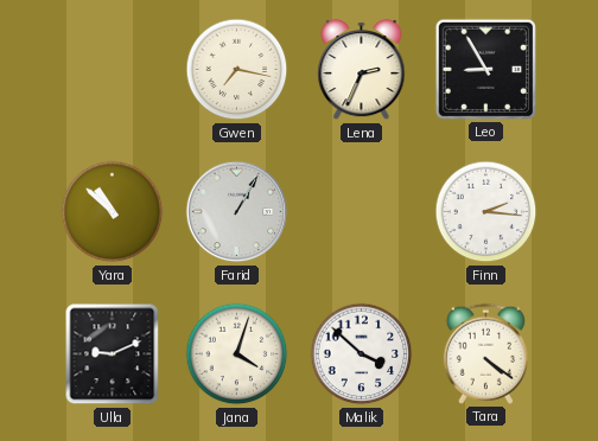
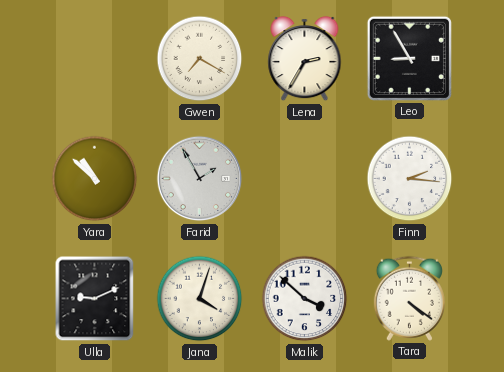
Gwen: 7:17 -> 7:20 (200, 59)
Lena: 2:34 -> 2:35 (305, 59)
Farid: 1:05 -> 1:55 (200, 179)
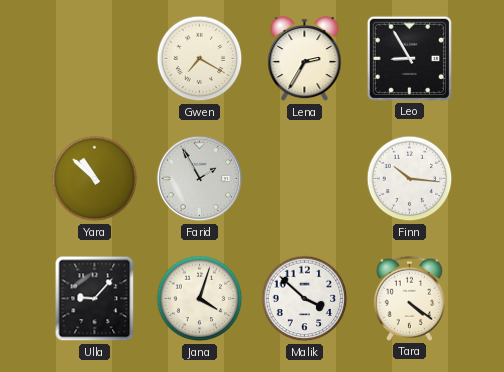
Finn: 2:16 -> 10:16 (410, 179)
Ulla: 9:11 -> 9:07 (95, 299)
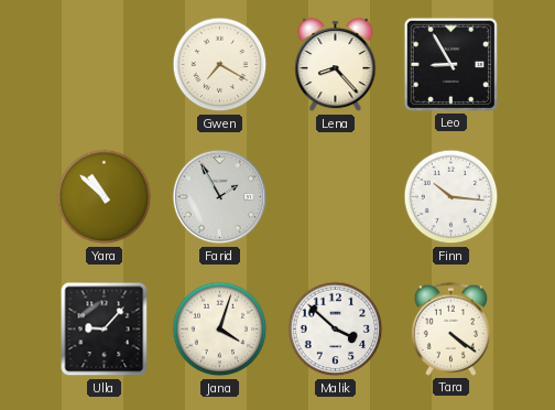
Lena: 2:35 -> 8:23 (336, 65)
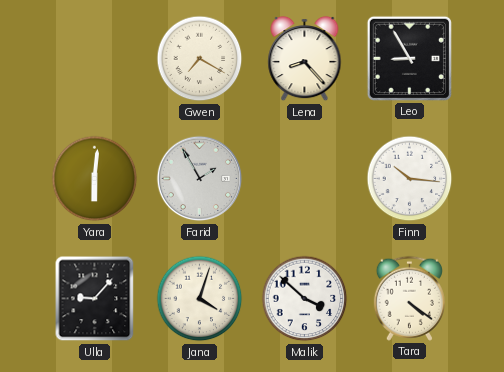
Yara: 10:52 -> 6:01 (95, 179)
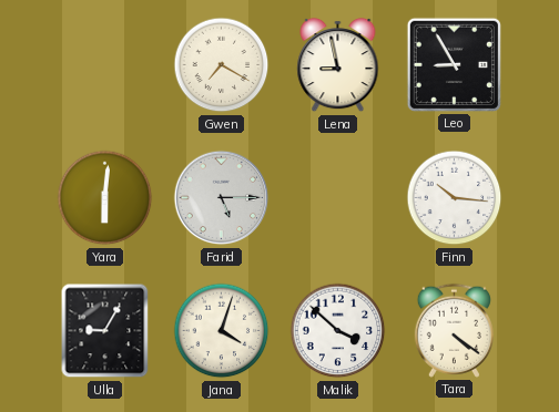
Lena: 8:23 -> 8:58 (338, 65)
Farid: 1:55 -> 5:15 (222, 198)
Ulla: 9:07 -> 9:05 (105, 331)
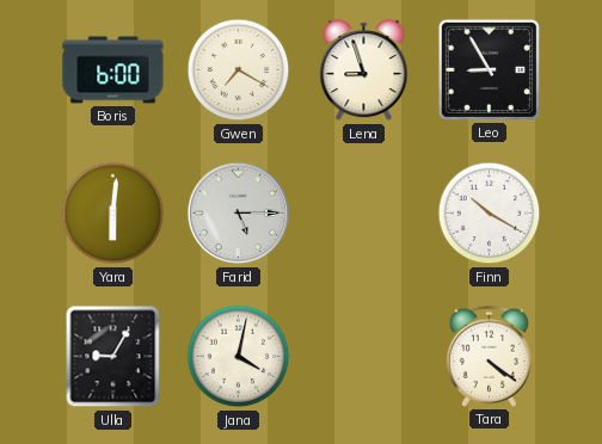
Boris: none -> 6:00 (113, 70)
Lena: 8:58 -> 8:57 (364, 70)
Finn: 10:16 -> 10:20 (490, 214)
Jana: 4:03 -> 4:02 (239, 357)
Malik: 3:52 -> none (338, 331)
